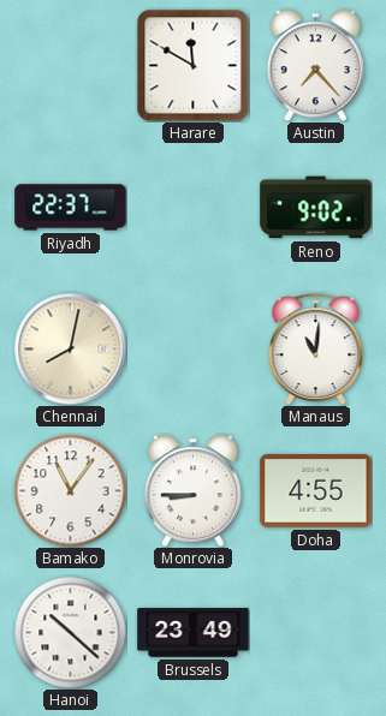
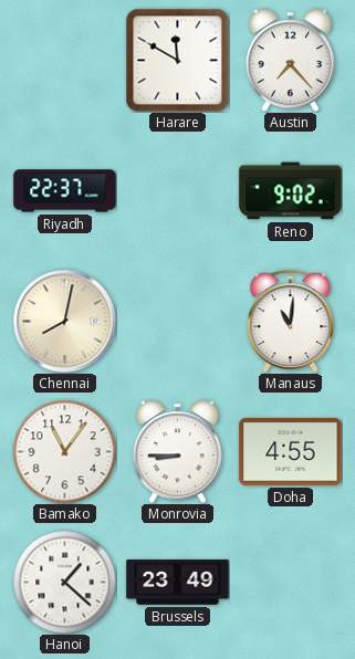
Hanoi: 10:22 -> 1:22 (64, 582)
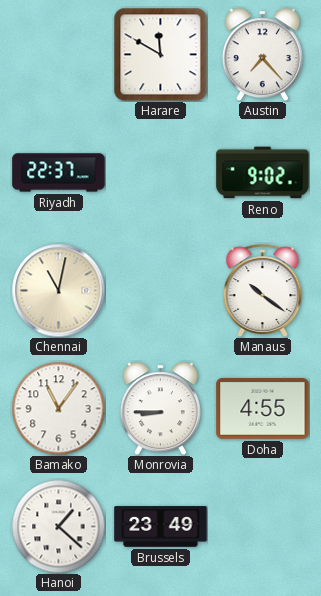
Chennai: 8:02 -> 11:02 (58, 290)
Manaus: 11:01 -> 10:21 (263, 290)
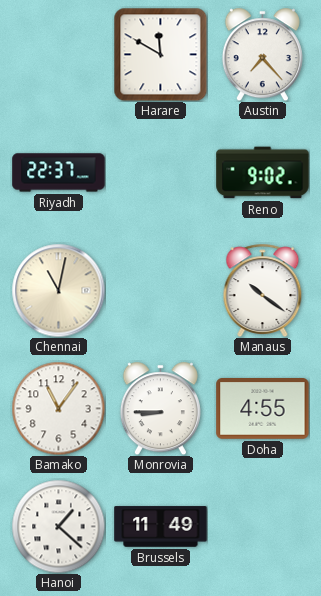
Brussels: 23:49 -> 11:49 (161, 527)
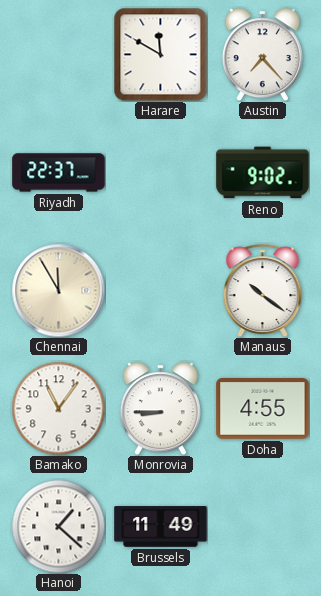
Chennai: 11:02 -> 11:55 (58, 290)
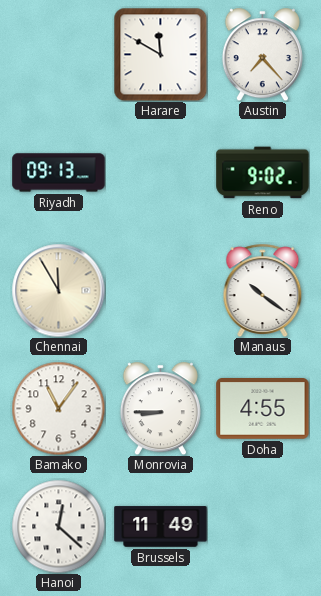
Riyadh: 22:37 -> 09:13 (59, 173)
Hanoi: 1:22 -> 12:22 (58, 526)
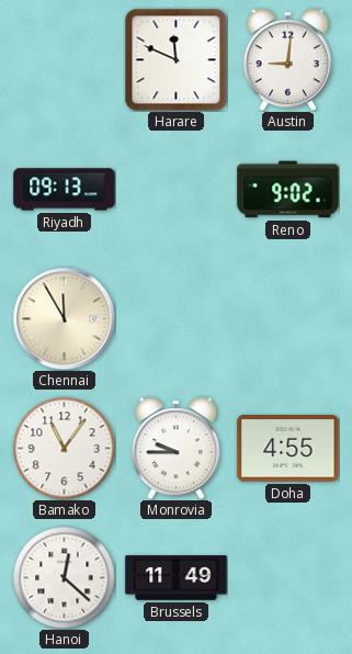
Harare: 11:50 -> 11:49 (175, 59)
Austin: 7:23 -> 9:01 (287, 59)
Manaus: 10:21 -> none (263, 290)
Monrovia: 8:45 -> 9:45 (175, 448)
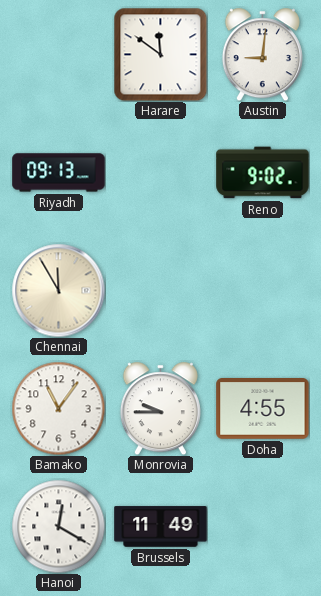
Harare: 11:49 -> 11:51 (160, 54)
Hanoi: 12:22 -> 12:20 (58, 526)
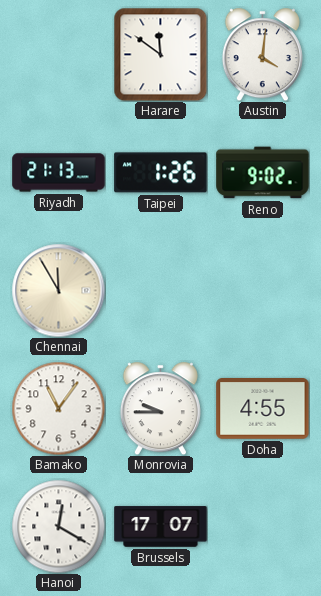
Austin: 9:01 -> 4:01 (262, 54)
Riyadh: 09:13 -> 21:13 (59, 173)
Taipei: none -> 1:26 (161, 173)
Brussels: 11:49 -> 17:07 (161, 527)
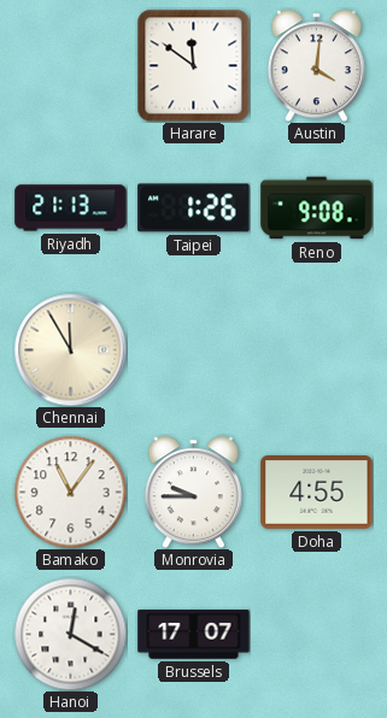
Reno: 9:02 -> 9:08 (317, 208)
